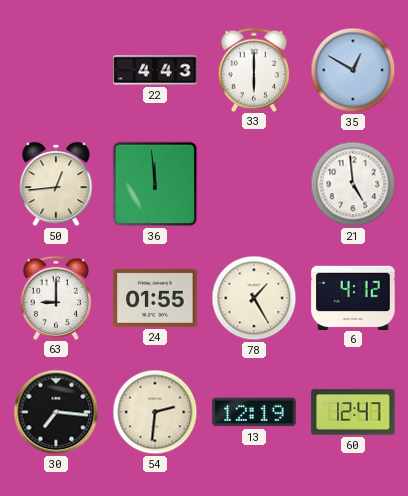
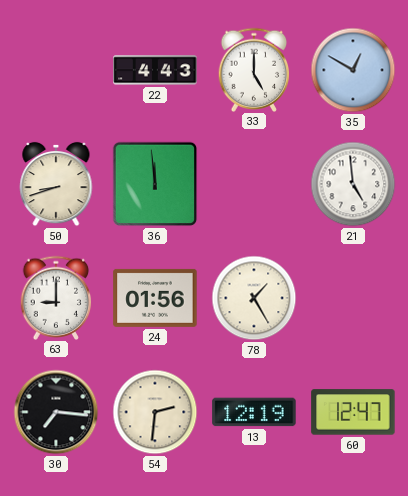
33: 6:00 -> 5:00 (254, 69)
50: 12:44 -> 8:42 (56, 184)
24: 01:55 -> 01:56 (155, 298)
6: 4:12 -> none (353, 297)
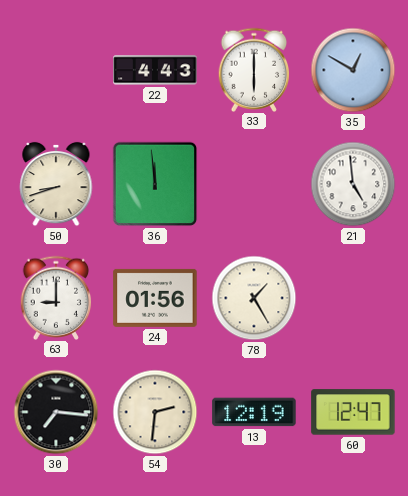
33: 5:00 -> 6:00 (254, 69)
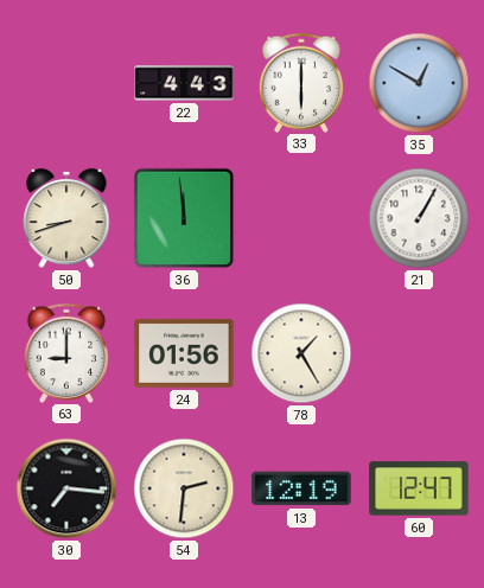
21: 4:59 -> 1:05 (419, 218)
